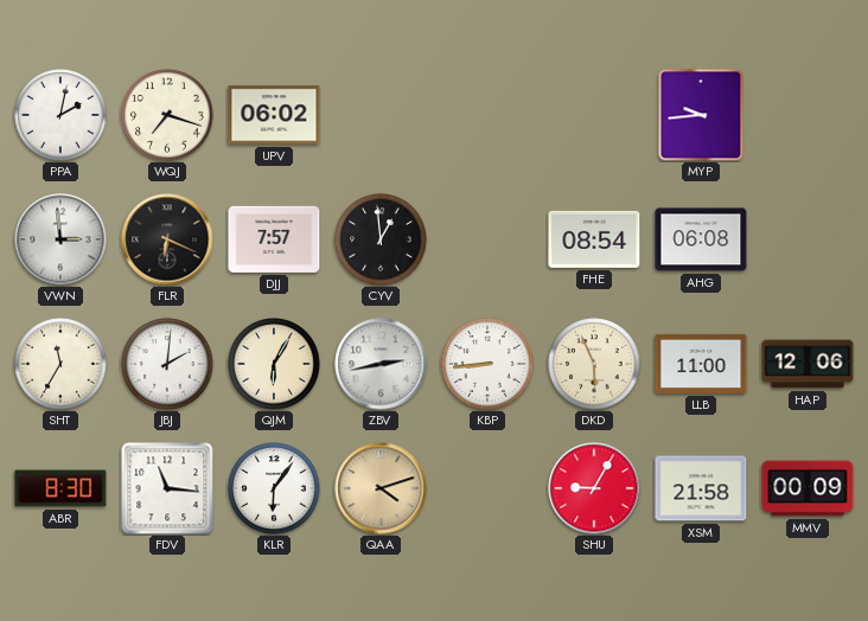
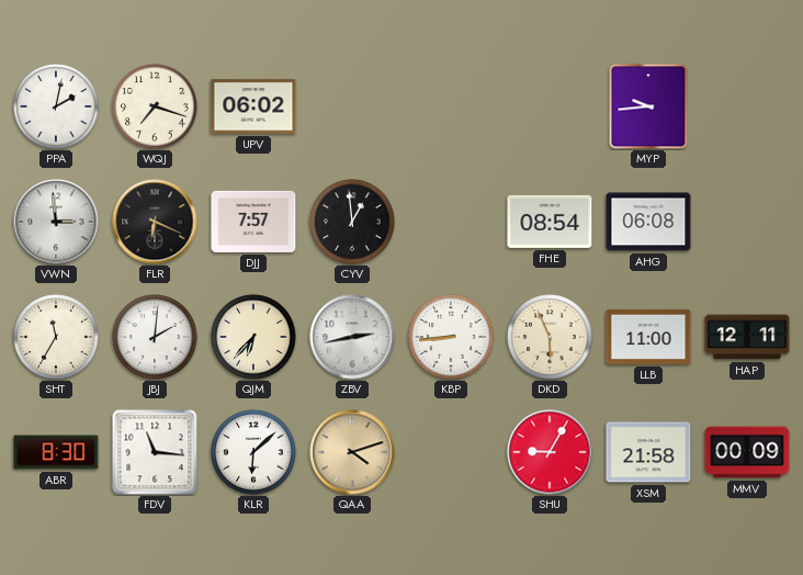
QJM: 6:05 -> 6:37 (253, 337)
HAP: 12:06 -> 12:11 (747, 337)
KLR: 6:06 -> 6:08 (253, 452)
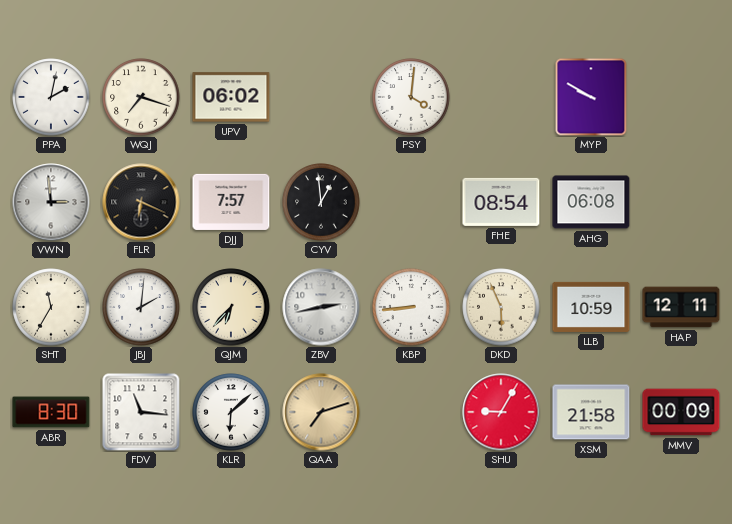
PSY: none -> 4:01 (411, 97)
MYP: 9:44 -> 9:50 (591, 97)
LLB: 11:00 -> 10:59 (591, 307)
QAA: 4:12 -> 7:12 (321, 412)
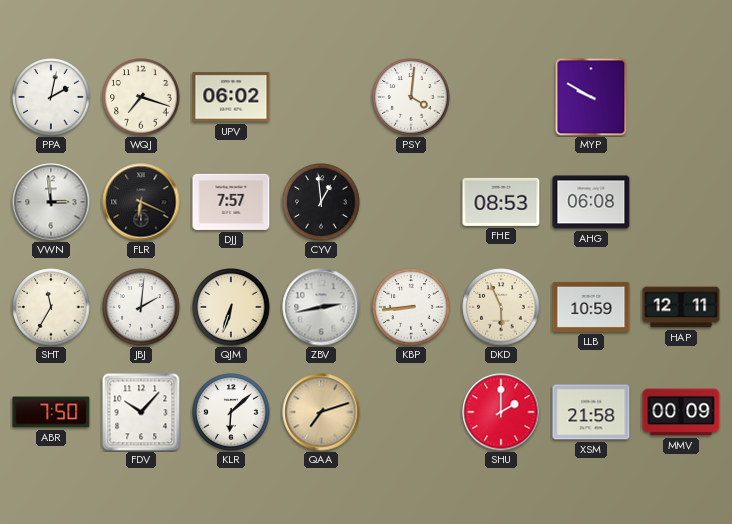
FHE: 08:54 -> 08:53 (501, 202)
QJM: 6:37 -> 6:33 (231, 307)
ABR: 8:30 -> 7:50 (51, 412)
FDV: 11:16 -> 10:07 (141, 412)
SHU: 9:05 -> 2:00 (501, 412)
